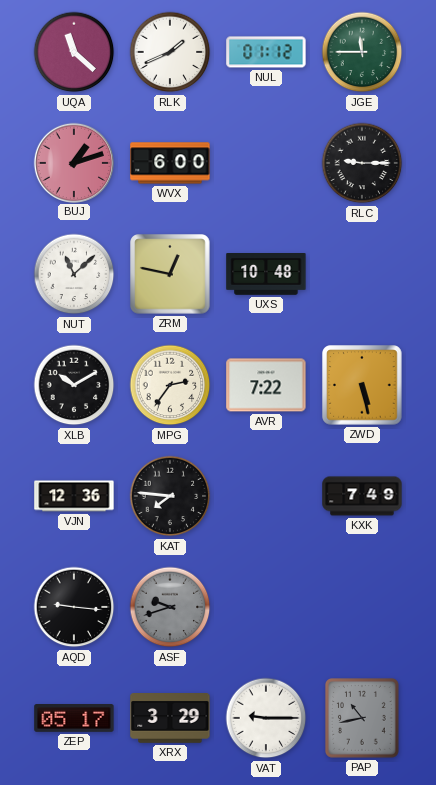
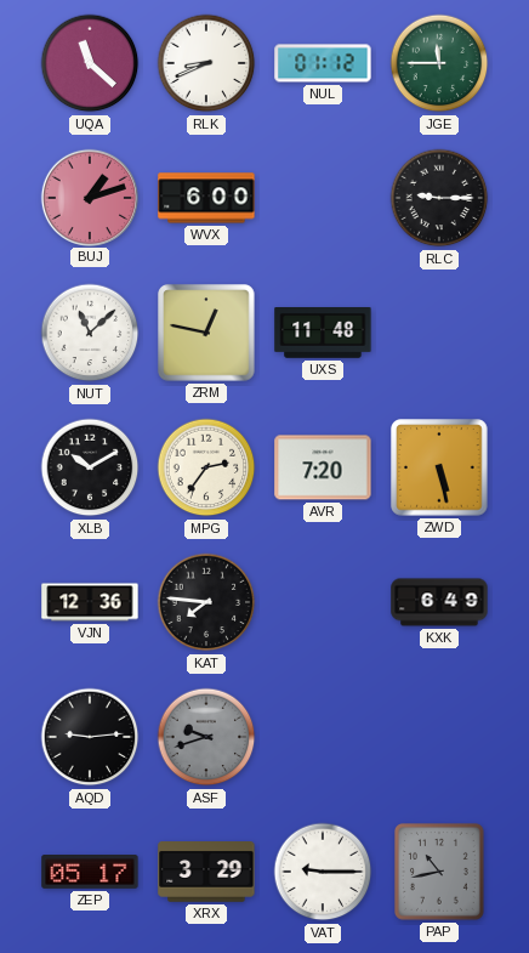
RLK: 1:41 -> 8:41 (206, 63)
UXS: 10:48 -> 11:48 (323, 334)
AVR: 7:22 -> 7:20 (323, 467)
KXK: 7:49 -> 6:49 (439, 602)
AQD: 9:16 -> 9:14 (90, 737)
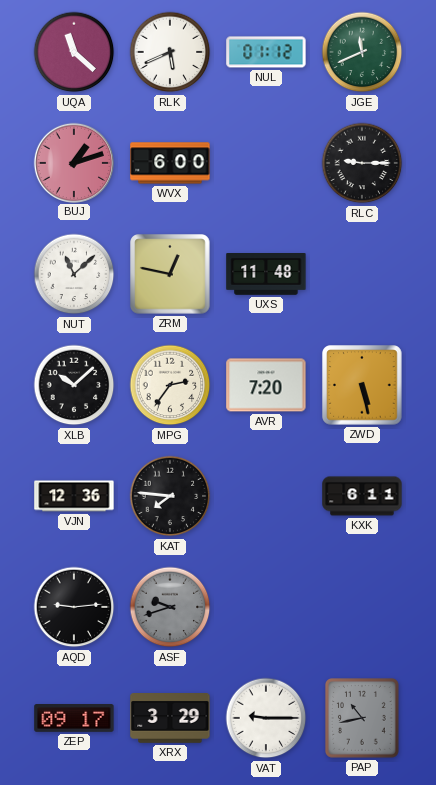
RLK: 8:41 -> 5:41 (170, 52)
JGE: 11:45 -> 11:41 (362, 52)
XLB: 10:10 -> 10:08 (74, 385)
KXK: 6:49 -> 6:11 (362, 496)
ZEP: 05:17 -> 09:17 (74, 719)
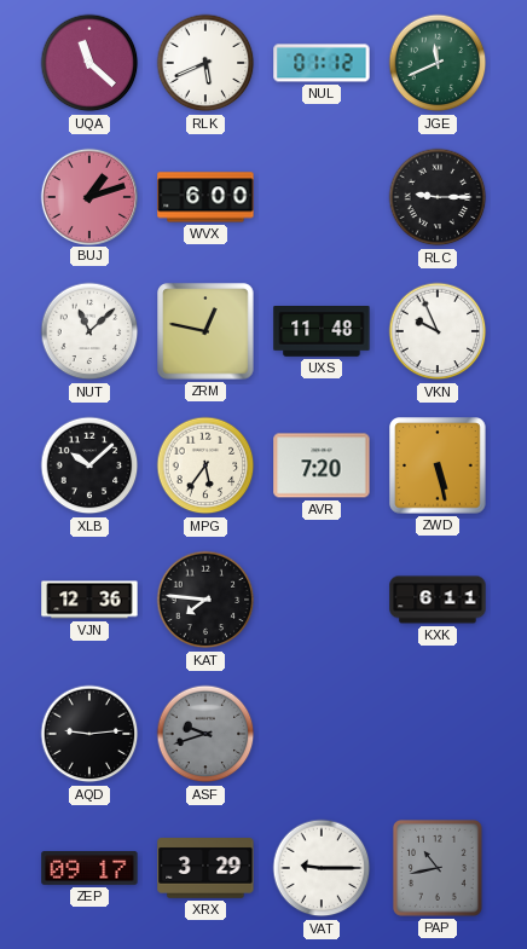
VKN: none -> 9:56 (438, 331)
MPG: 2:36 -> 5:36 (205, 465)
